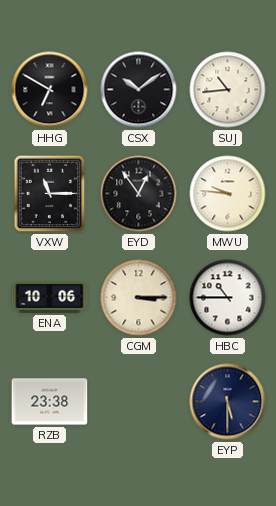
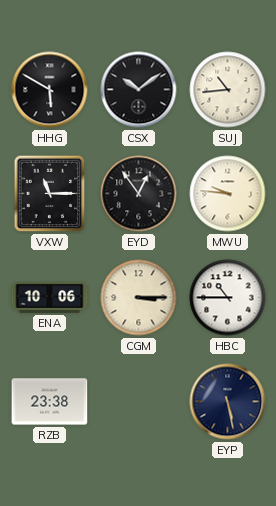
HHG: 6:50 -> 5:50 (50, 90)
EYP: 5:30 -> 5:28 (228, 402)
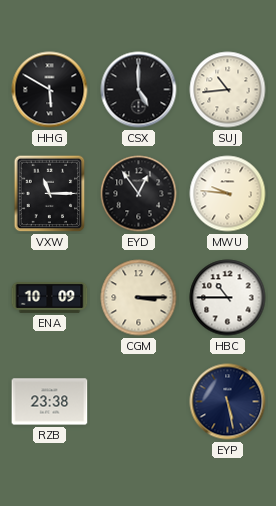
CSX: 10:09 -> 5:00 (139, 90)
ENA: 10:06 -> 10:09 (50, 297)
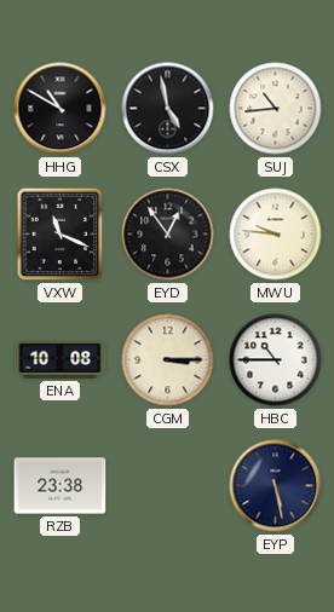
HHG: 5:50 -> 10:50 (61, 109)
CSX: 5:00 -> 4:58 (168, 109)
VXW: 11:15 -> 11:19 (61, 235)
ENA: 10:09 -> 10:08 (61, 359)
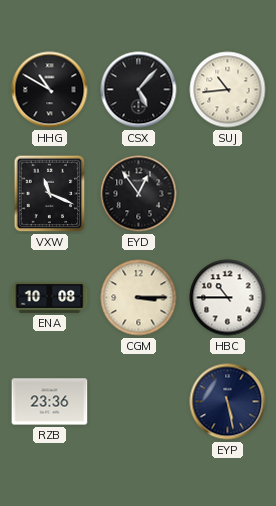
CSX: 4:58 -> 5:07 (139, 90)
MWU: 9:46 -> none (276, 235)
RZB: 23:38 -> 23:36 (50, 402)
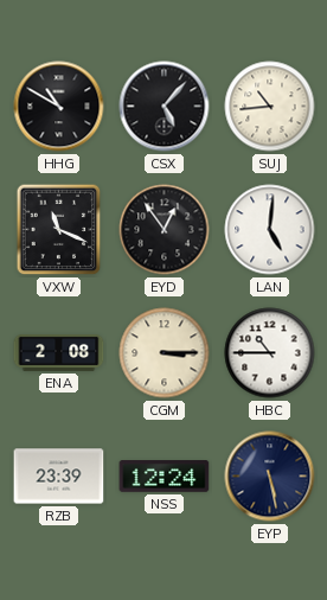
LAN: none -> 5:01 (270, 230)
ENA: 10:08 -> 2:08 (59, 352)
RZB: 23:36 -> 23:39 (59, 477)
NSS: none -> 12:24 (165, 477)
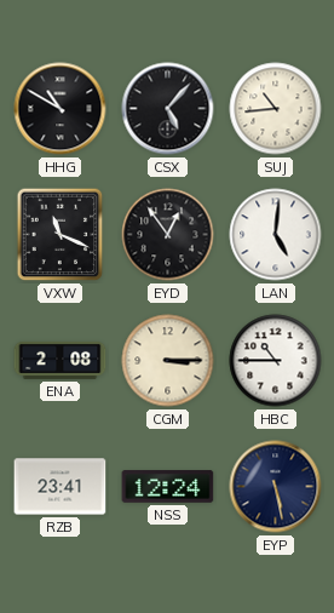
RZB: 23:39 -> 23:41 (61, 487)
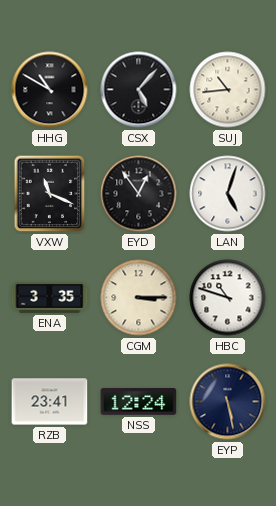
LAN: 5:01 -> 5:03 (228, 194)
ENA: 2:08 -> 3:35 (50, 297)
HBC: 10:45 -> 10:48 (228, 298)
